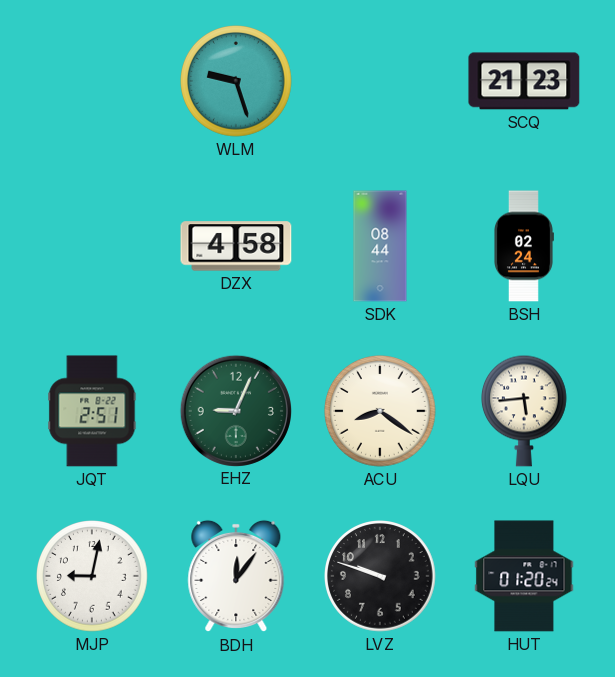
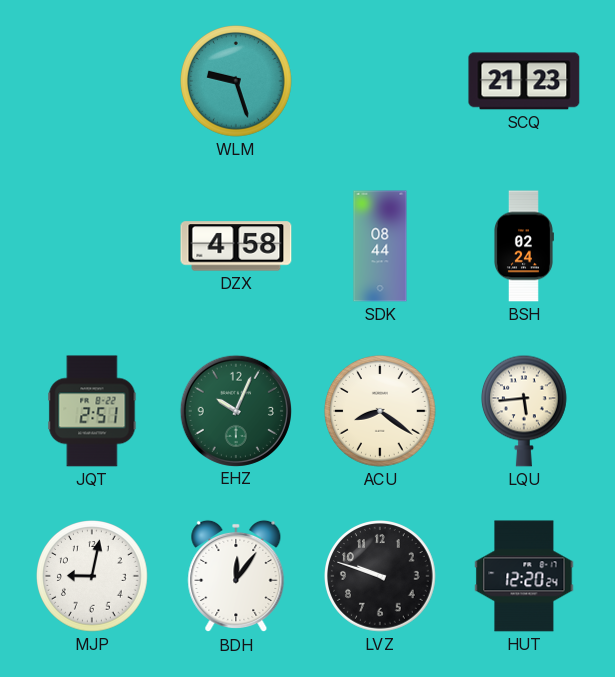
EHZ: 9:04 -> 10:04 (235, 410)
HUT: 01:20 -> 12:20 (524, 576)
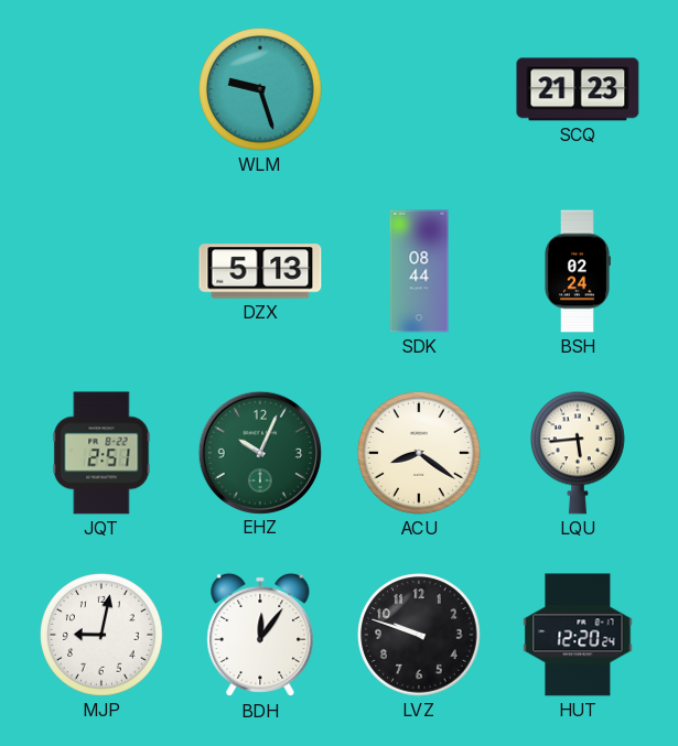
DZX: 4:58 -> 5:13 (260, 271)
